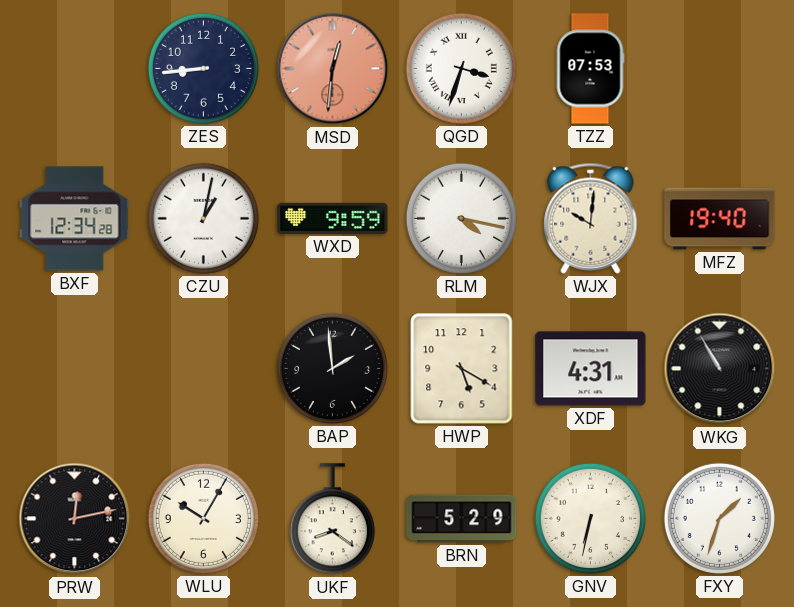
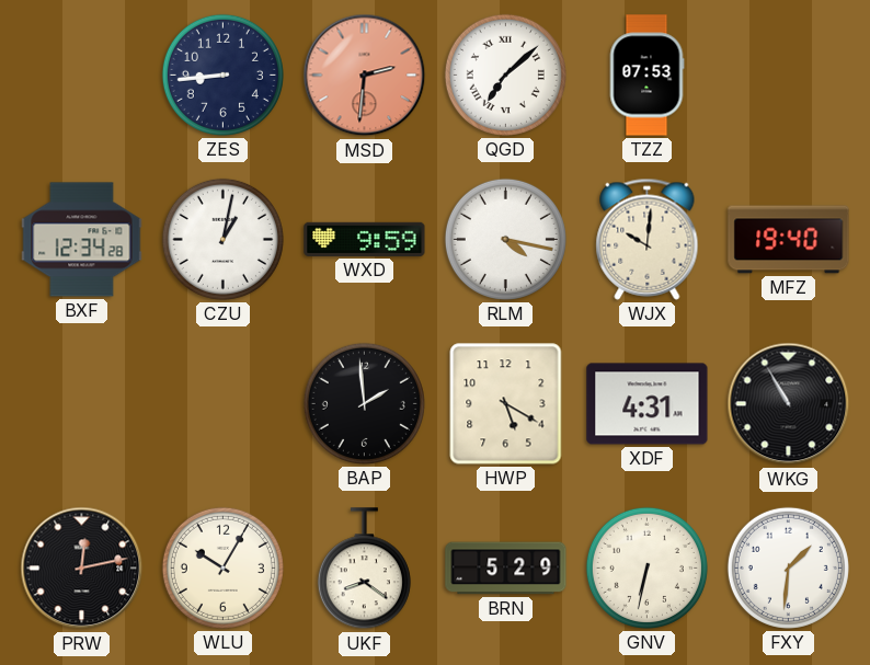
MSD: 12:31 -> 2:31 (365, 76)
QGD: 3:33 -> 7:08 (505, 74)
FXY: 1:33 -> 1:31 (788, 567)
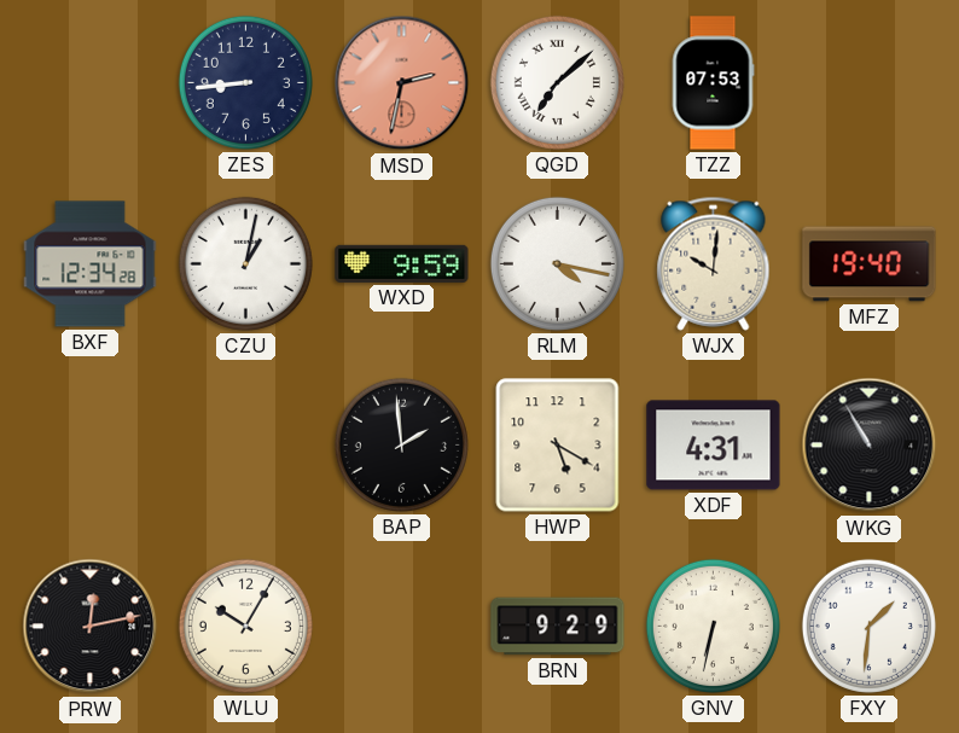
MSD: 2:31 -> 2:32 (402, 83)
UKF: 8:21 -> none (364, 569)
BRN: 5:29 -> 9:29 (558, 627)
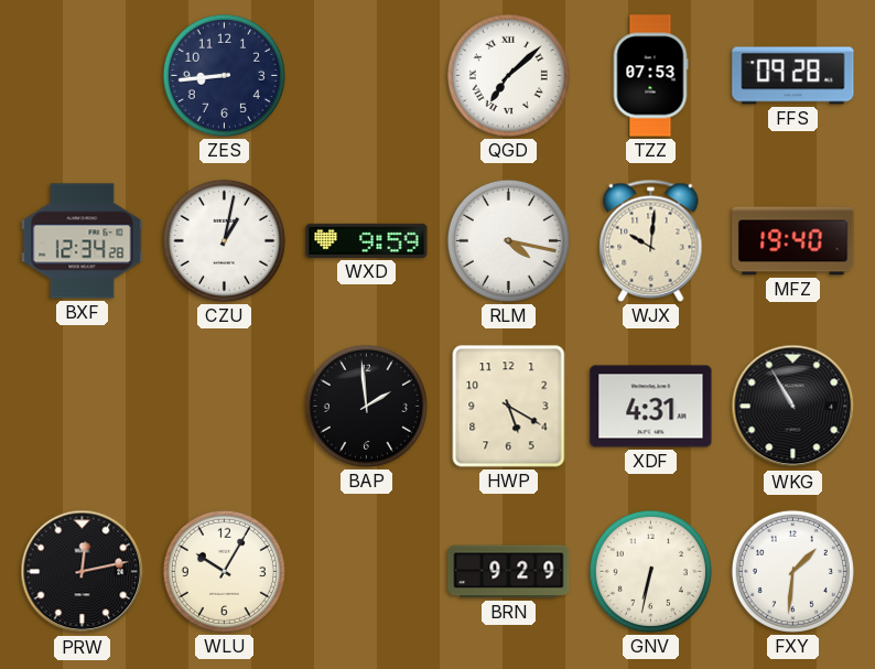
MSD: 2:32 -> none (402, 83)
FFS: none -> 09:28 (793, 76)
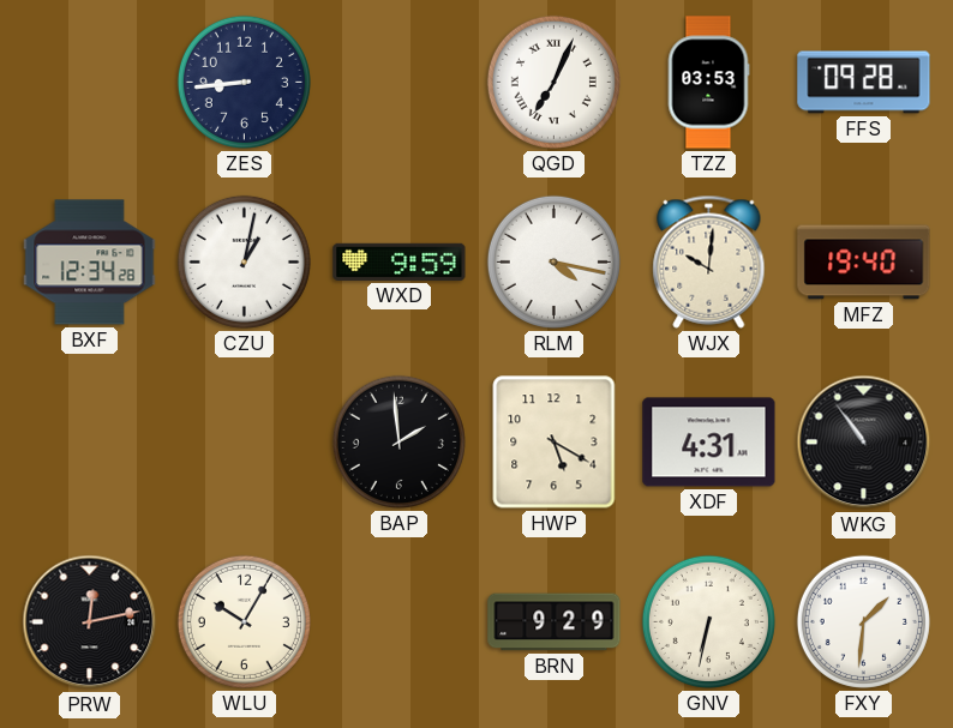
QGD: 7:08 -> 7:04 (553, 82)
TZZ: 07:53 -> 03:53 (708, 83)
WKG: 10:55 -> 10:54 (864, 443)
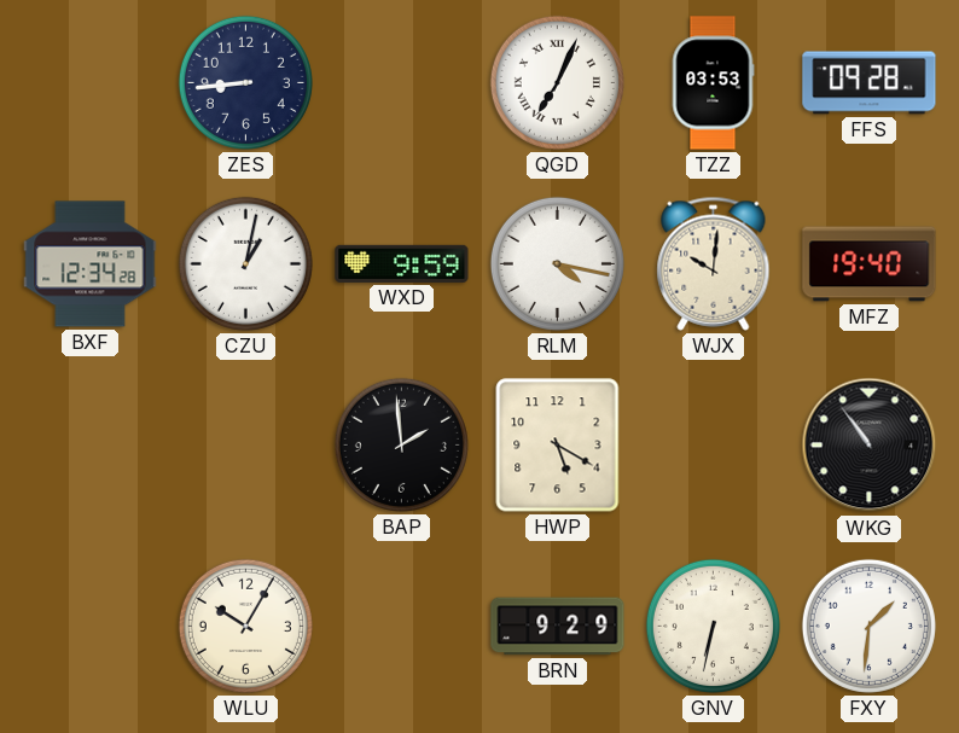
XDF: 4:31 -> none (709, 443)
PRW: 12:13 -> none (90, 622)
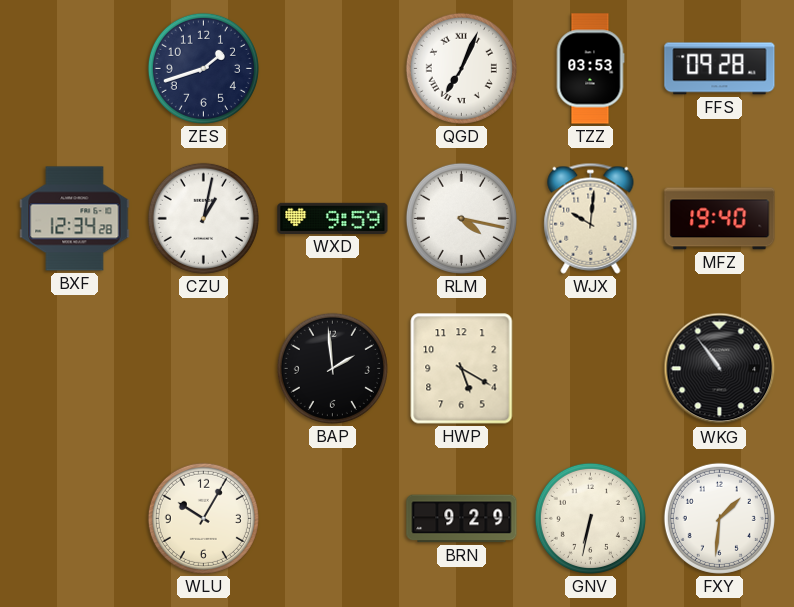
ZES: 8:44 -> 1:42 (203, 68)
